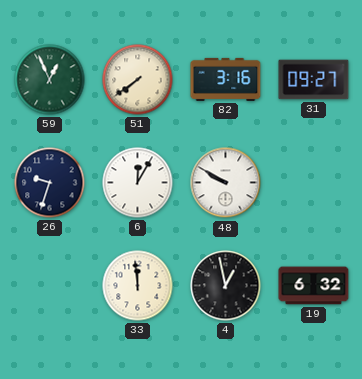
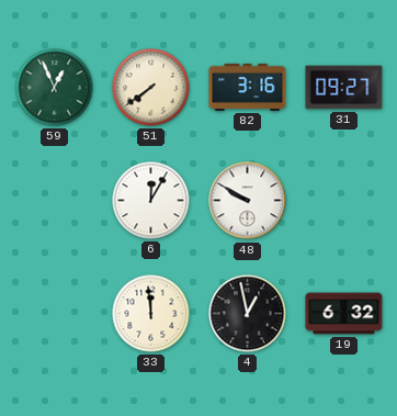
26: 9:33 -> none (50, 183)
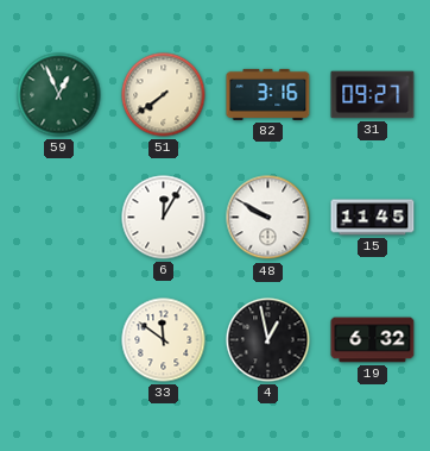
15: none -> 11:45 (373, 218)
33: 11:59 -> 11:51 (164, 340)
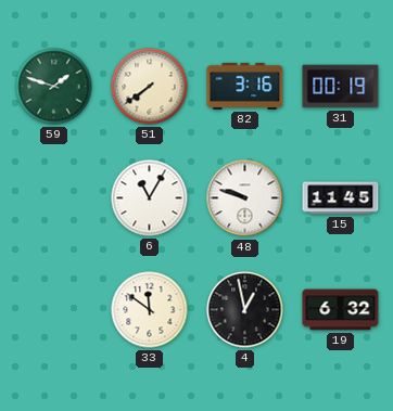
59: 12:56 -> 1:48 (54, 87)
31: 09:27 -> 00:19 (341, 87)
6: 12:05 -> 11:05 (150, 198)
48: 9:50 -> 9:48 (245, 198)
